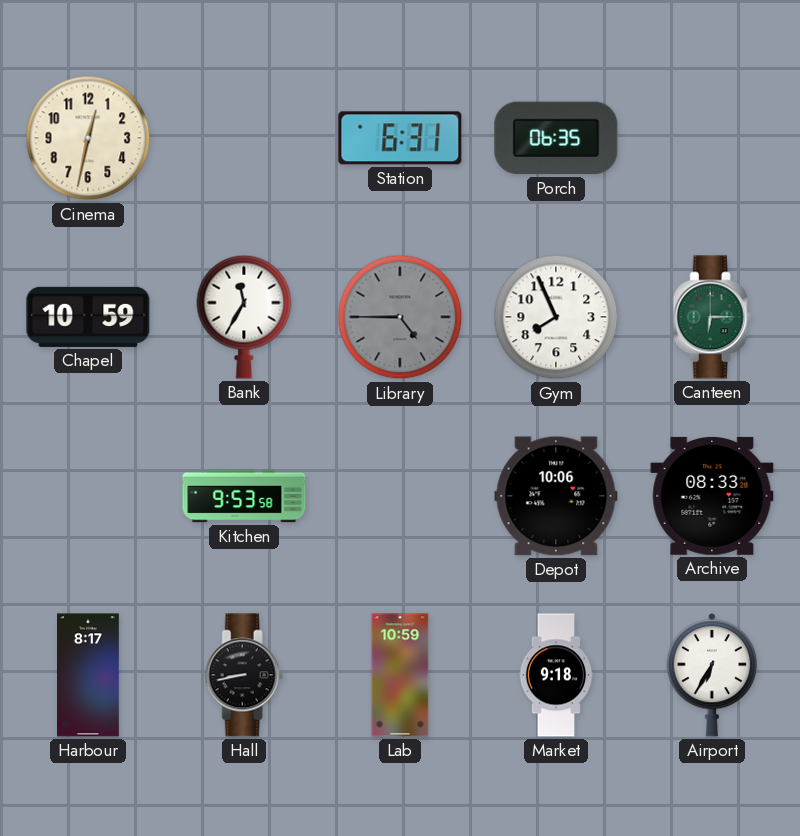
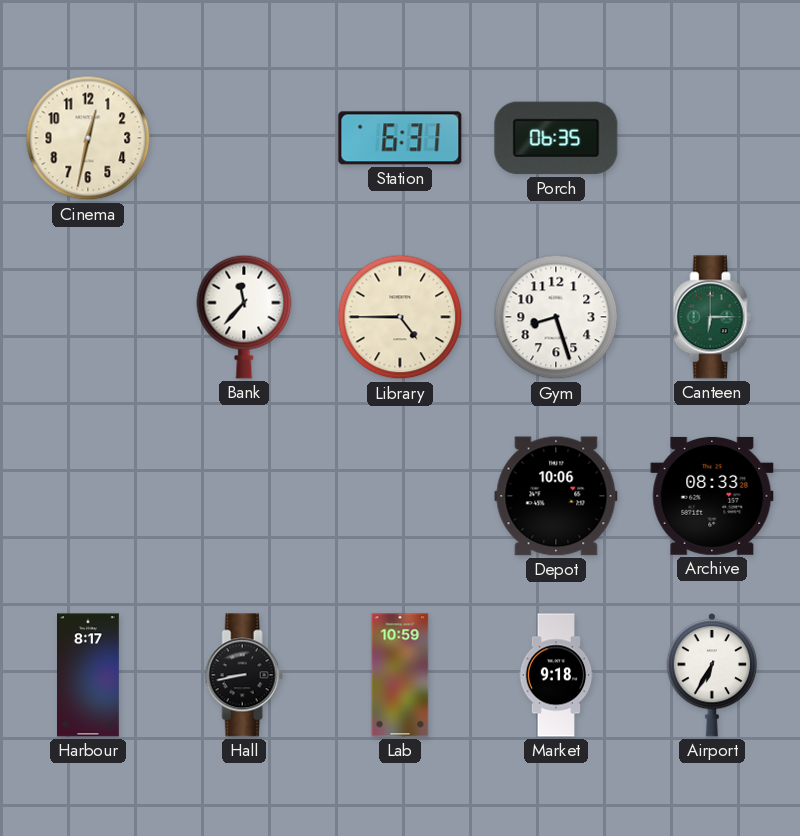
Chapel: 10:59 -> none (88, 317)
Bank: 11:35 -> 11:37 (244, 317)
Library dial: grey -> cream (400, 317)
Gym: 7:56 -> 8:27 (556, 317)
Kitchen: 9:53 -> none (244, 496)
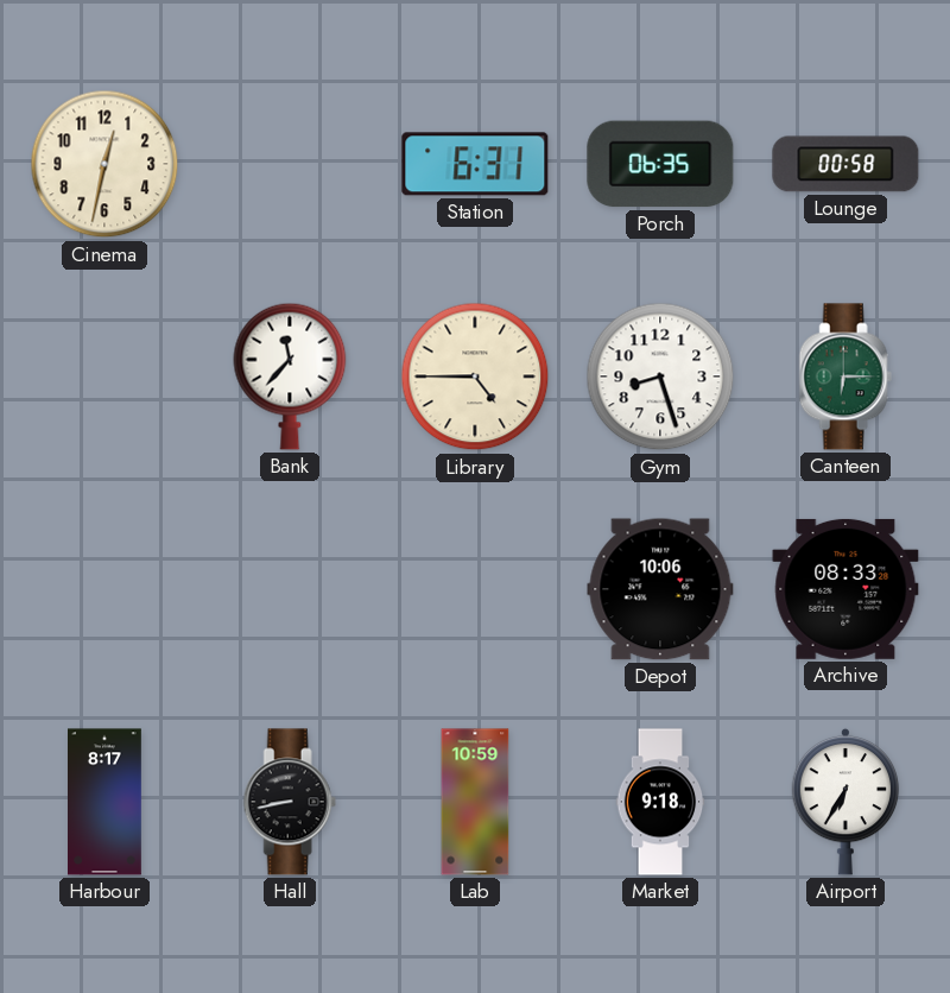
Lounge: none -> 00:58 (845, 164)
